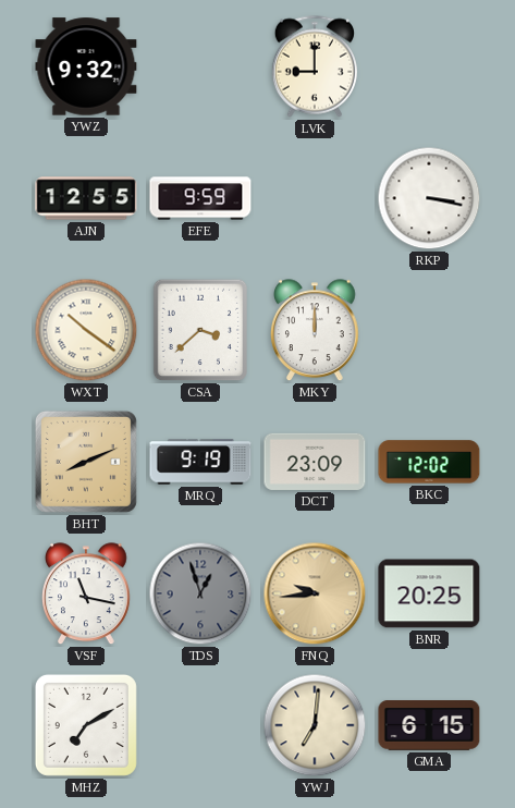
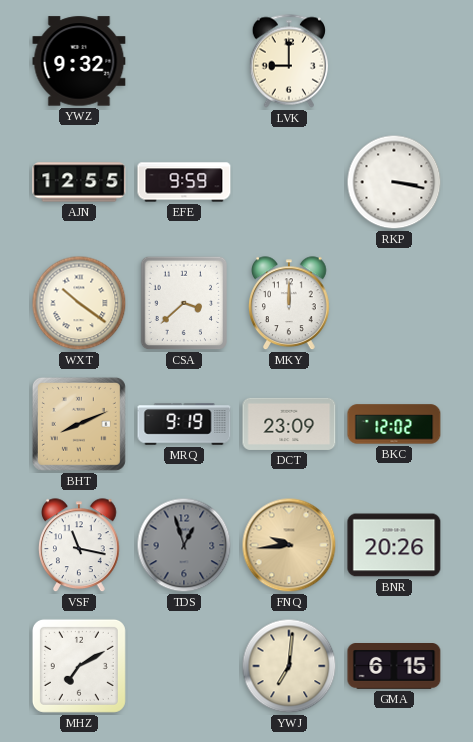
BNR: 20:25 -> 20:26 (394, 545)
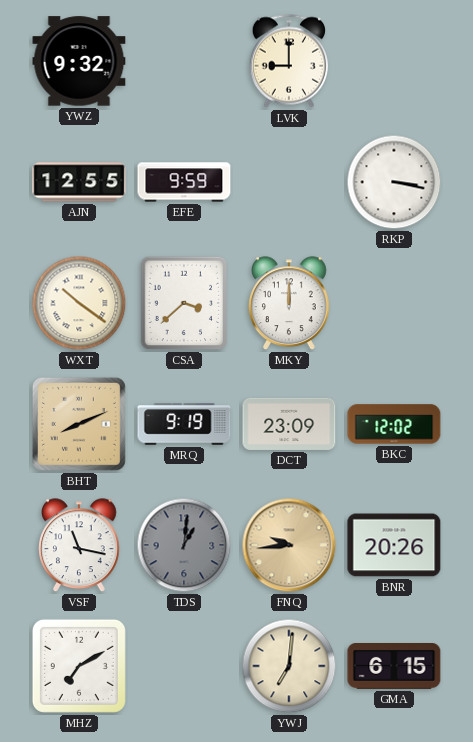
TDS: 12:57 -> 1:01 (184, 545)
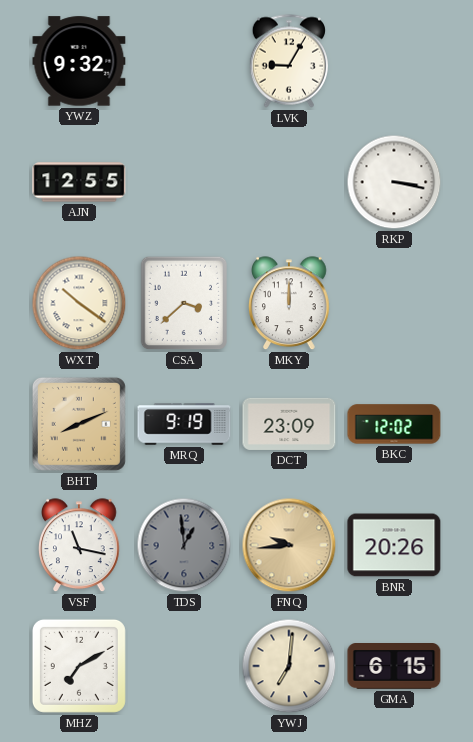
LVK: 9:00 -> 9:05 (288, 61)
EFE: 9:59 -> none (184, 182)
TDS: 1:01 -> 12:59 (184, 545)
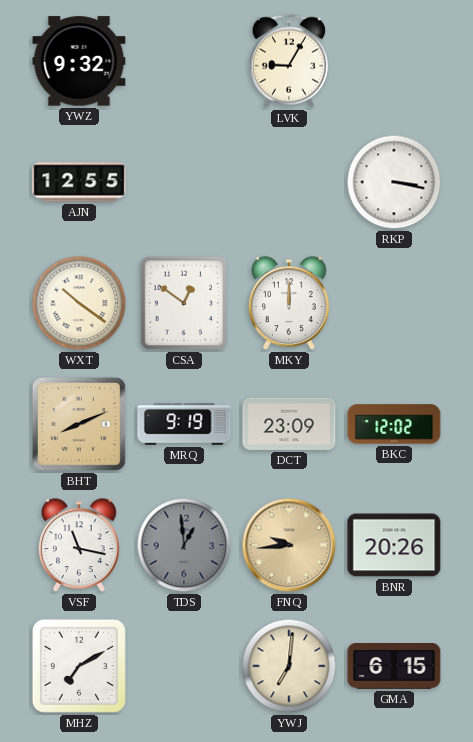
CSA: 3:38 -> 12:51 (184, 303)
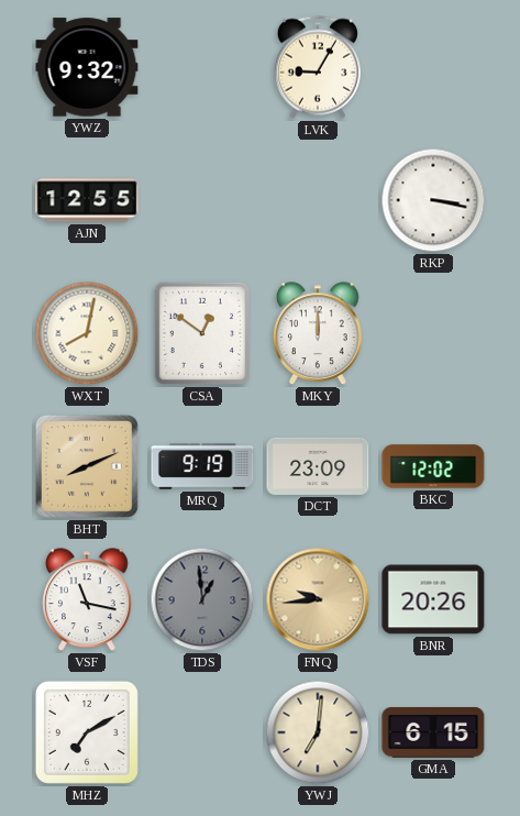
WXT: 10:21 -> 8:02 (87, 333)
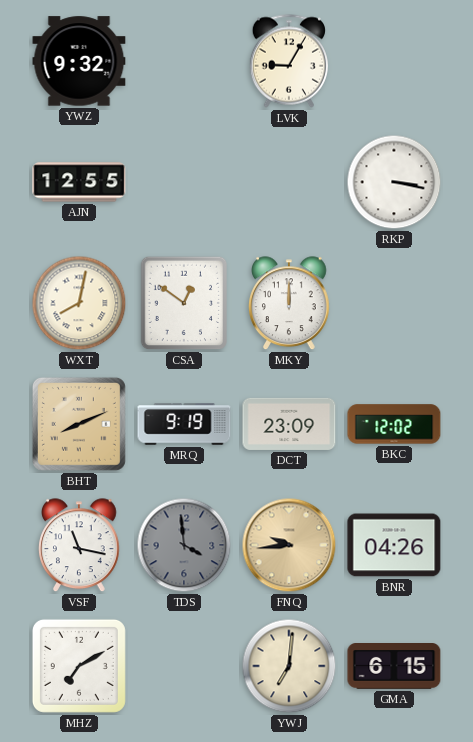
TDS: 12:59 -> 3:59 (184, 545)
BNR: 20:26 -> 04:26 (394, 545)
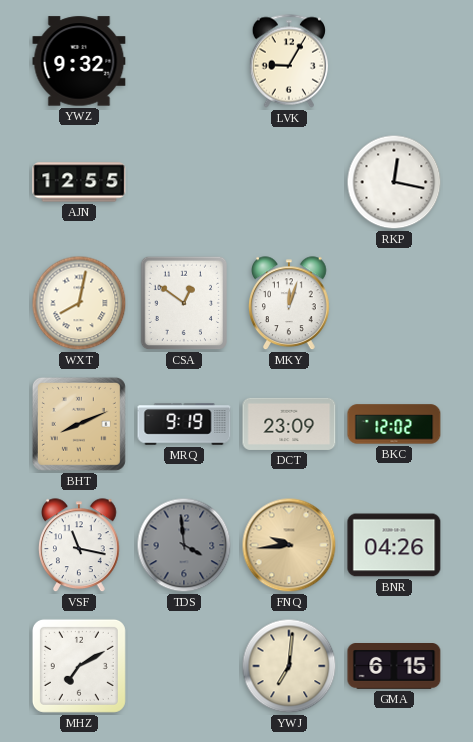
RKP: 3:17 -> 12:17 (394, 182)
MKY: 12:00 -> 12:03 (290, 304)
